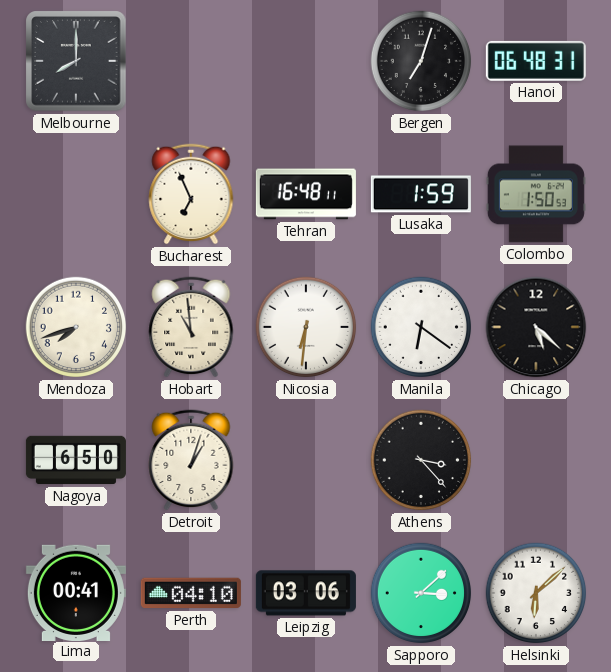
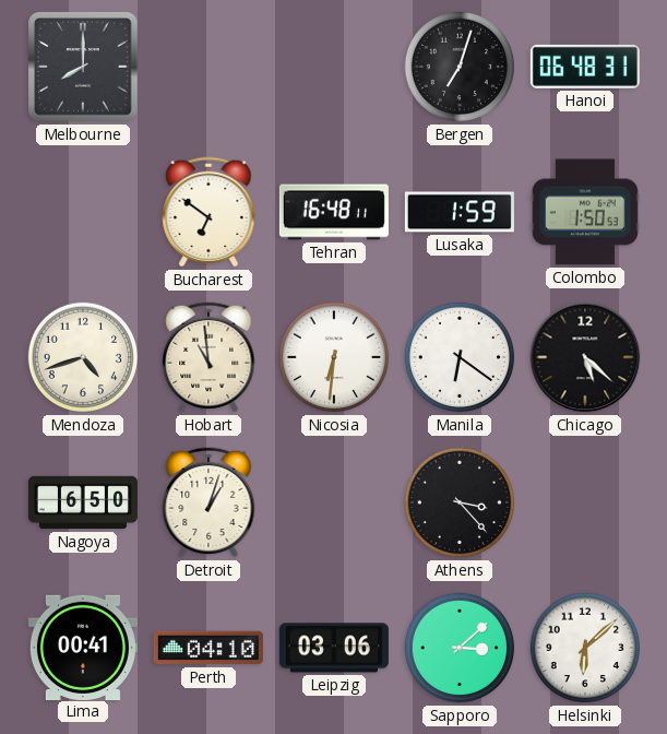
Bucharest: 6:56 -> 6:51 (209, 212)
Mendoza: 7:42 -> 4:42 (83, 357)
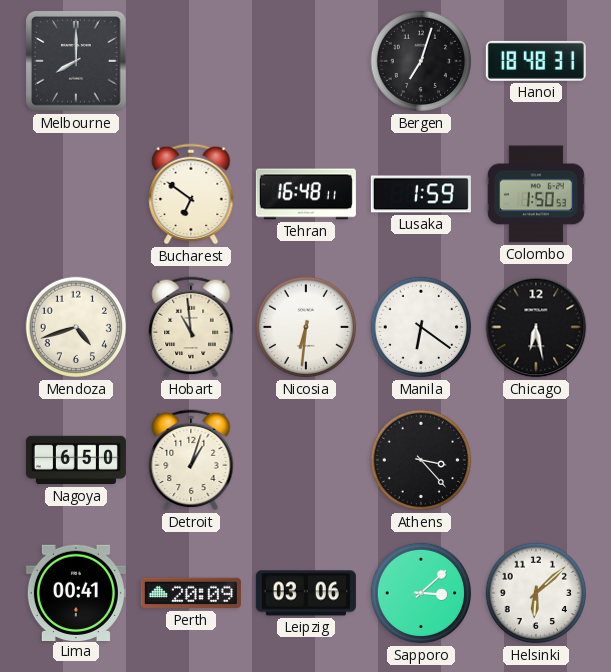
Hanoi: 06:48 -> 18:48 (536, 61)
Chicago: 5:22 -> 6:28 (536, 327)
Perth: 04:10 -> 20:09 (191, 593)
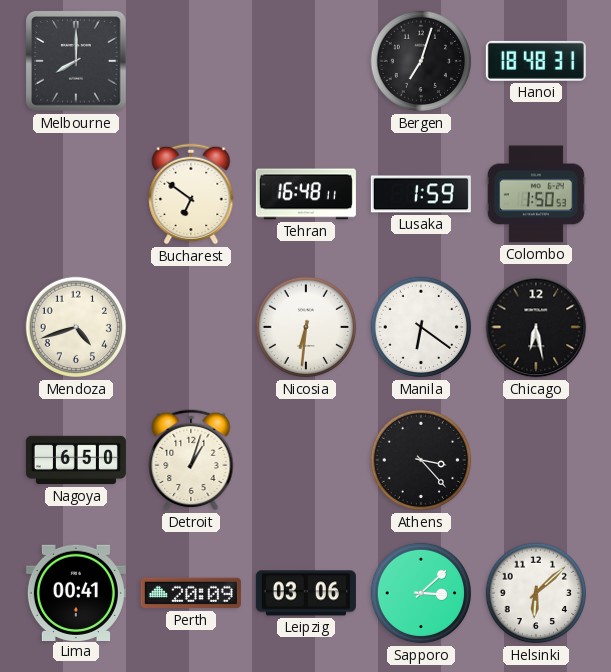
Hobart: 10:59 -> none (191, 327)
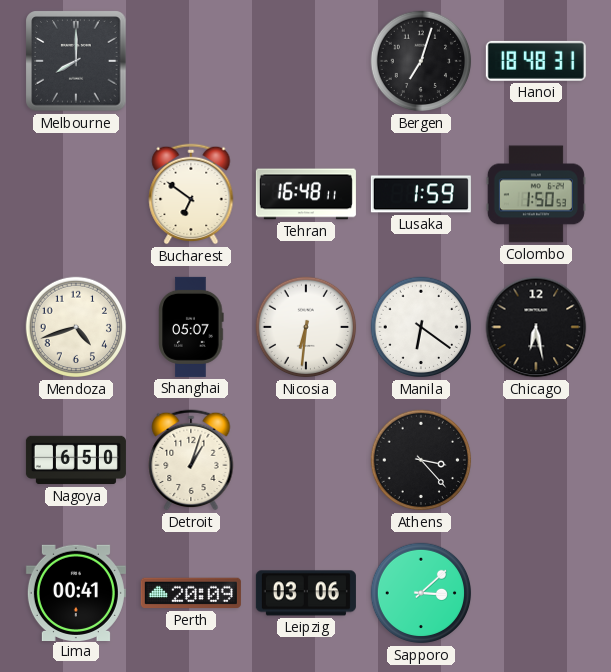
Shanghai: none -> 05:07 (191, 327)
Helsinki: 6:08 -> none (536, 593)
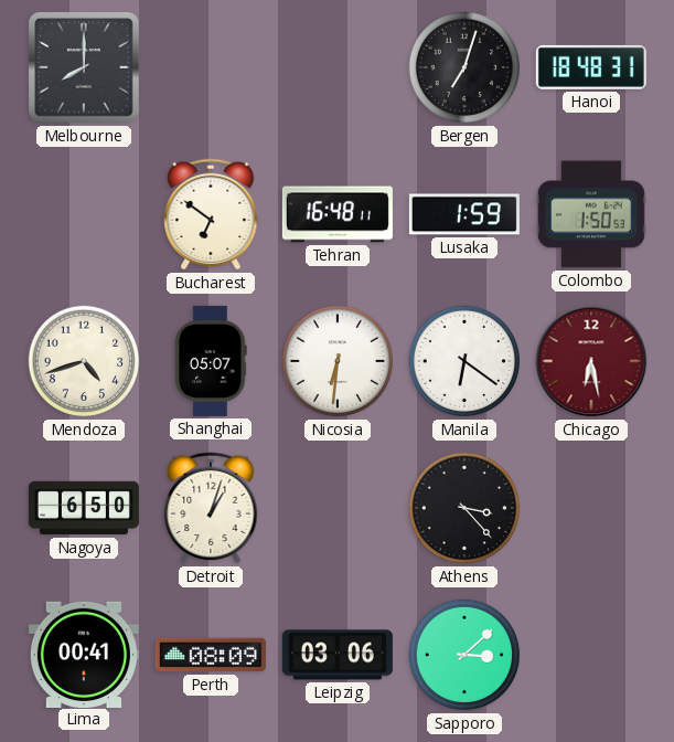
Chicago dial: black -> burgundy (591, 361)
Perth: 20:09 -> 08:09 (211, 655)
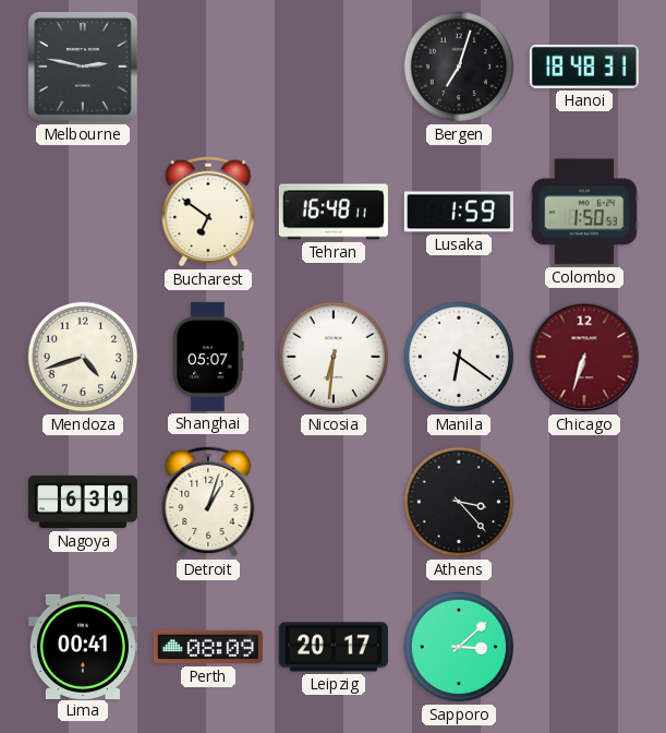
Melbourne: 8:00 -> 2:47 (83, 67)
Chicago: 6:28 -> 6:33 (584, 357)
Nagoya: 6:50 -> 6:39 (83, 502)
Leipzig: 03:06 -> 20:17 (334, 647)
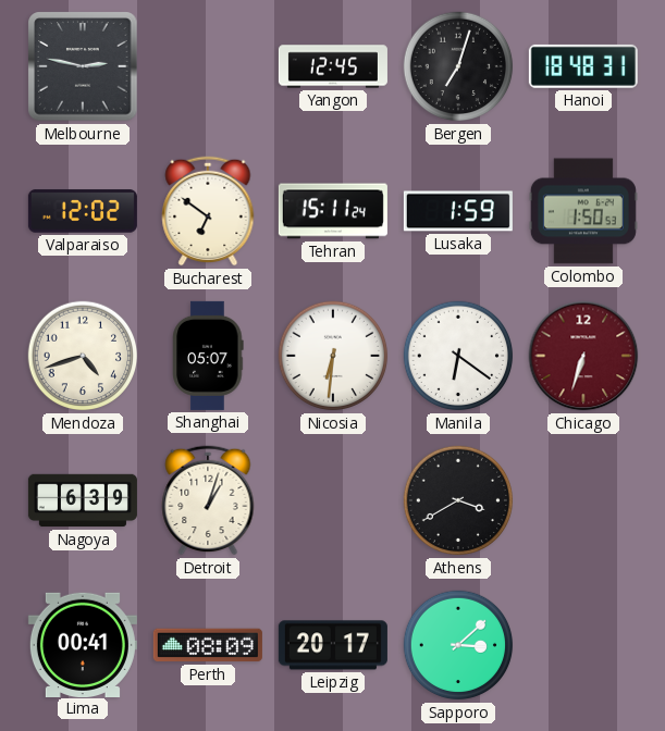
Yangon: none -> 12:45 (333, 66)
Valparaiso: none -> 12:02 (83, 211)
Tehran: 16:48 -> 15:11 (333, 211)
Athens: 3:23 -> 3:40 (458, 500)
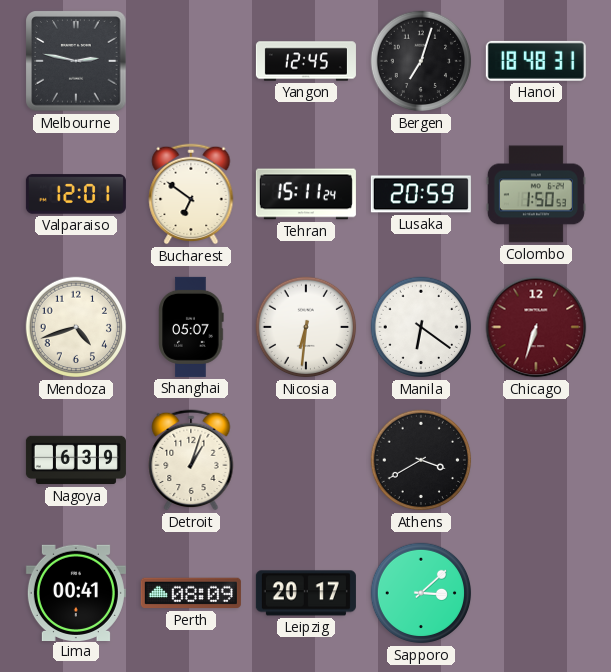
Valparaiso: 12:02 -> 12:01 (76, 194)
Lusaka: 1:59 -> 20:59 (421, 194)
